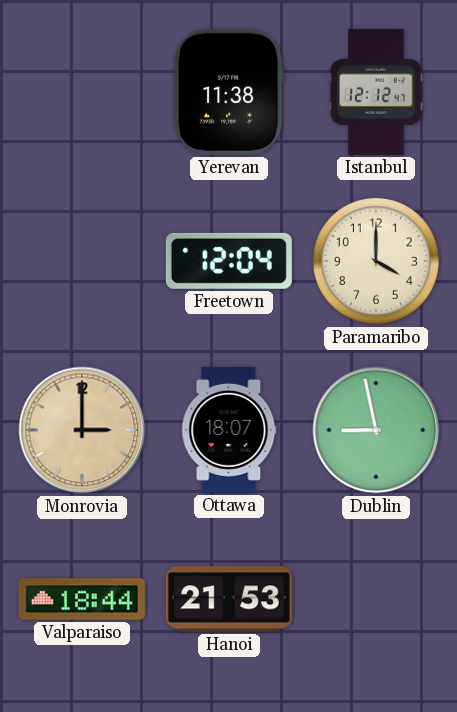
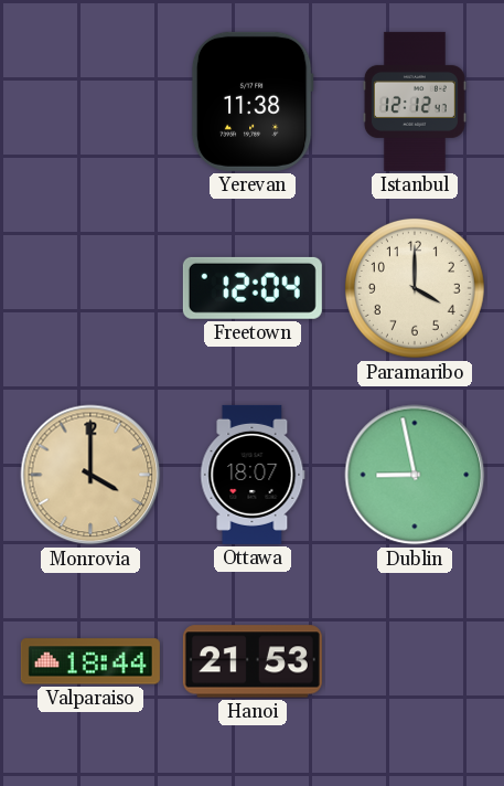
Monrovia: 3:00 -> 4:00 (90, 475)
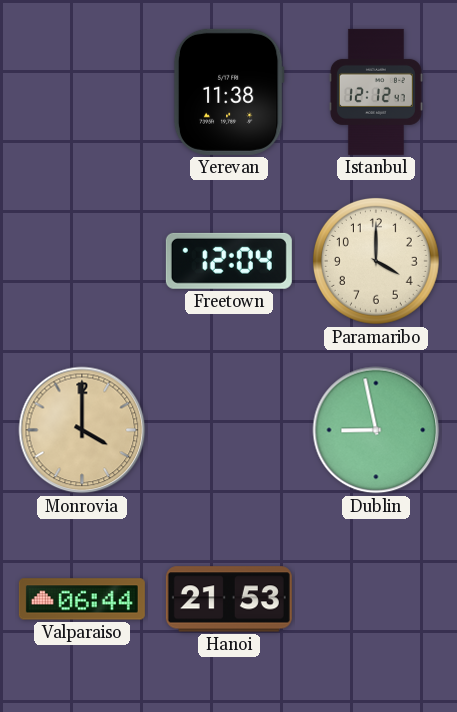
Ottawa: 18:07 -> none (253, 475)
Valparaiso: 18:44 -> 06:44 (82, 599)
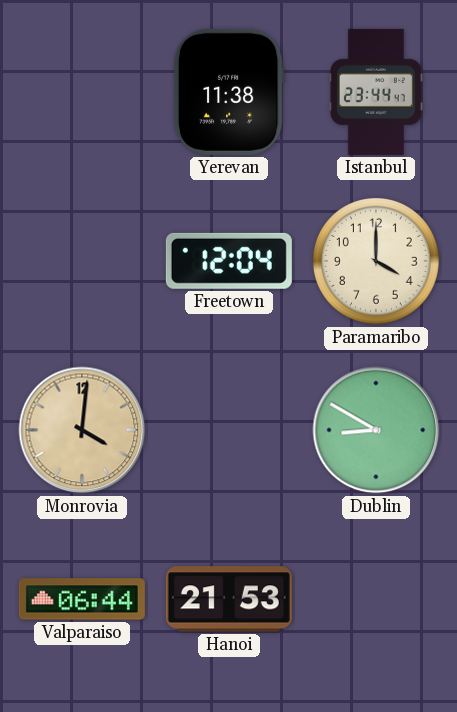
Istanbul: 12:12 -> 23:44 (376, 92)
Monrovia: 4:00 -> 4:01 (82, 430)
Dublin: 8:58 -> 8:50 (376, 430)
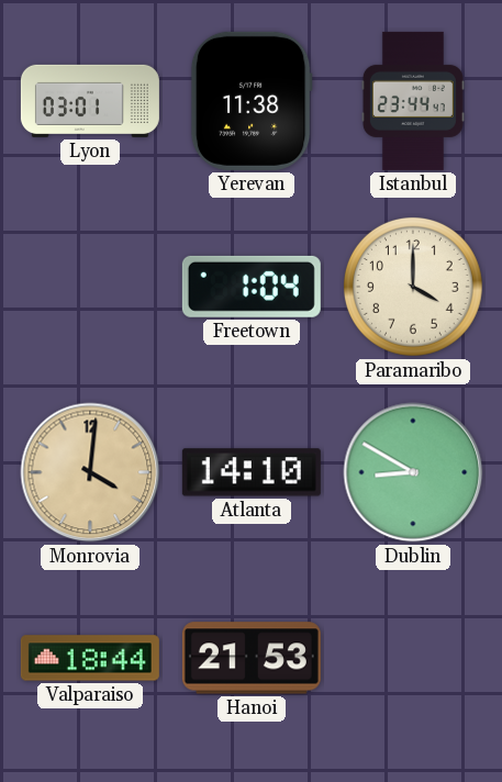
Lyon: none -> 03:01 (90, 101)
Freetown: 12:04 -> 1:04 (252, 287)
Atlanta: none -> 14:10 (252, 472)
Valparaiso: 06:44 -> 18:44 (90, 658)
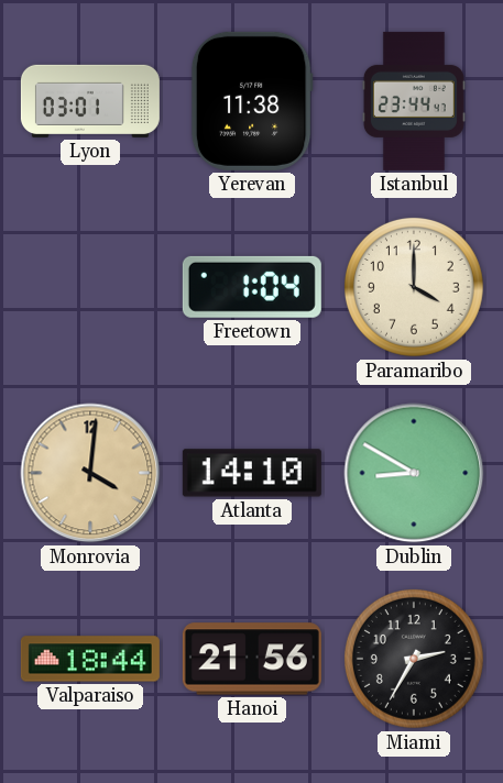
Hanoi: 21:53 -> 21:56 (252, 659)
Miami: none -> 2:35 (414, 659)
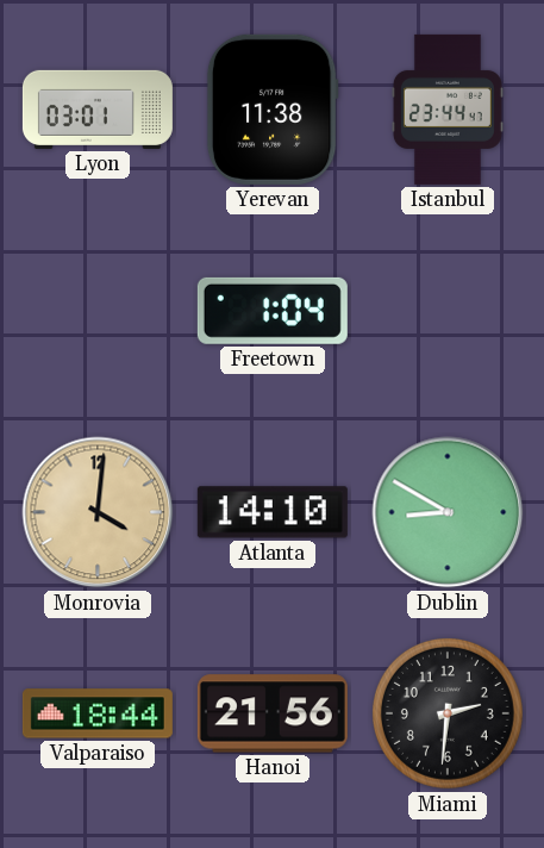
Paramaribo: 4:00 -> none (414, 287)
Miami: 2:35 -> 2:31 (448, 713)
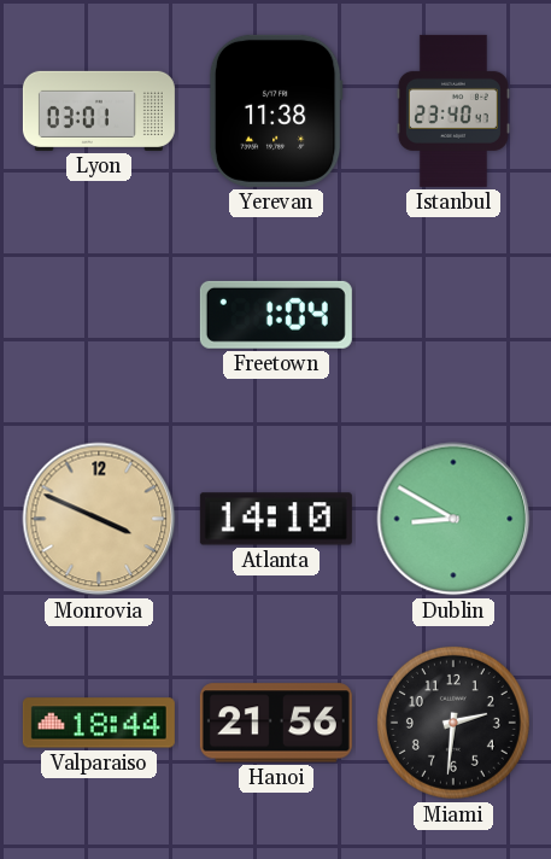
Istanbul: 23:44 -> 23:40 (453, 111)
Monrovia: 4:01 -> 3:49 (99, 519)
